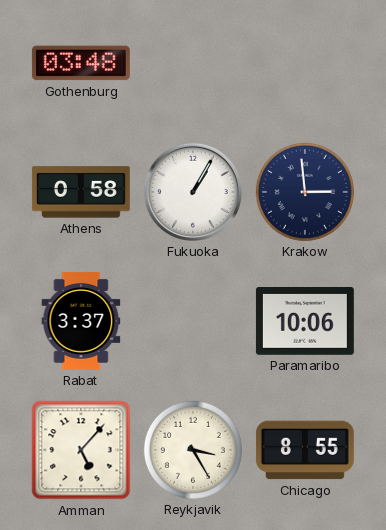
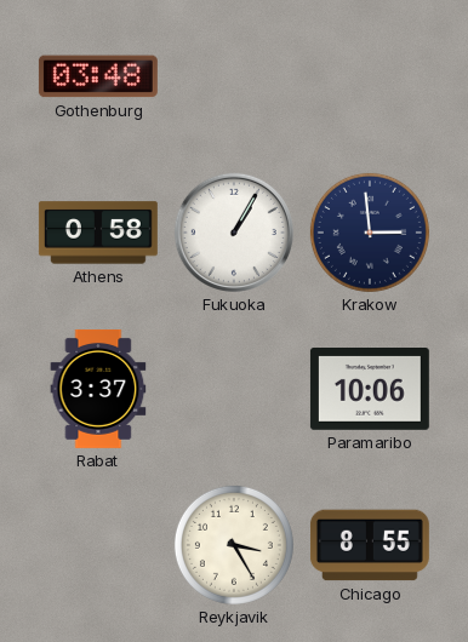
Amman: 5:07 -> none (81, 450)
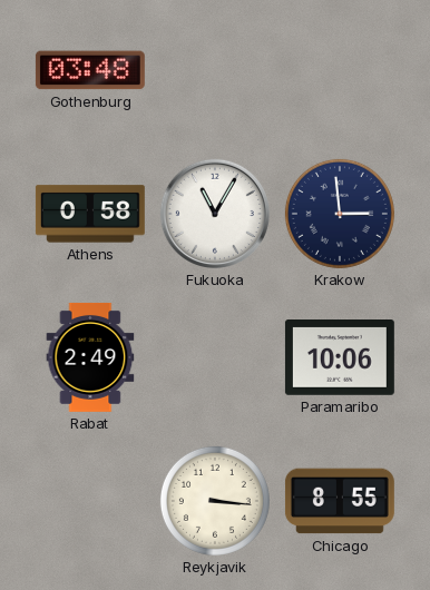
Fukuoka: 1:05 -> 11:05 (215, 214)
Rabat: 3:37 -> 2:49 (90, 357)
Reykjavik: 3:25 -> 3:16 (215, 501)
